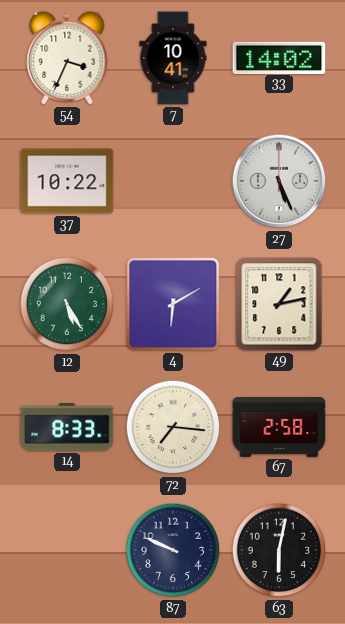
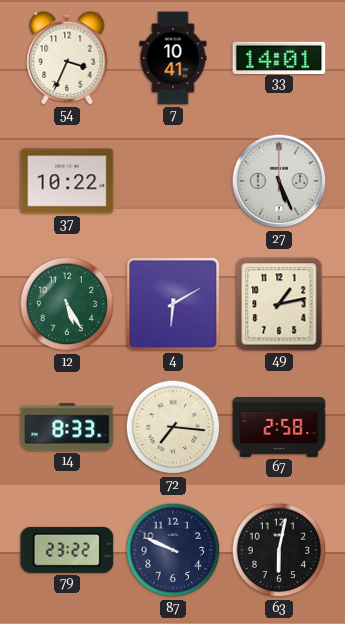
33: 14:02 -> 14:01 (279, 57)
79: none -> 23:22 (67, 550)
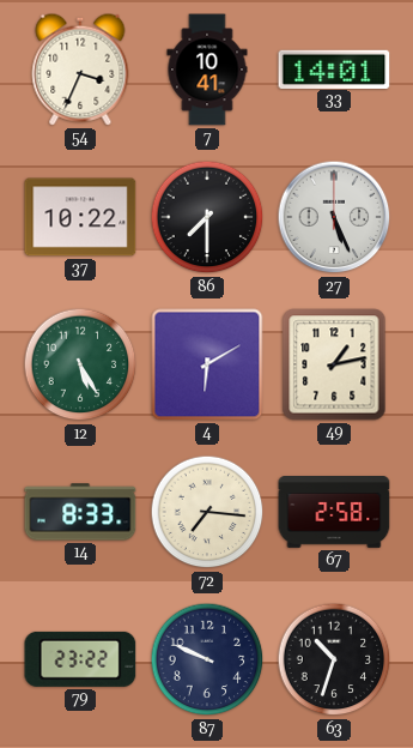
86: none -> 7:30 (207, 217)
63: 6:02 -> 10:33 (334, 659)
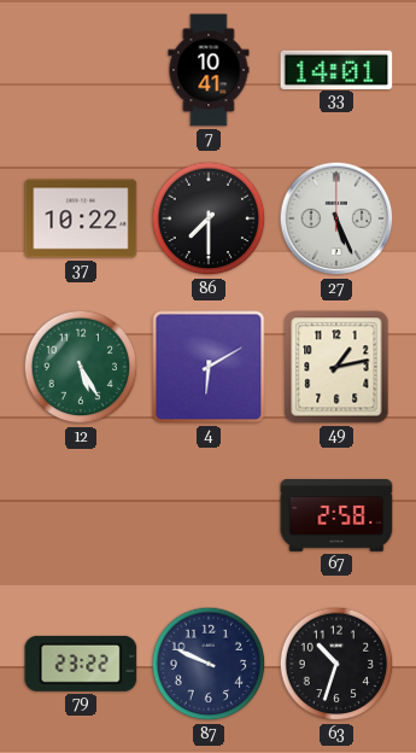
54: 3:34 -> none (80, 70)
14: 8:33 -> none (80, 512)
72: 7:16 -> none (207, 512)
